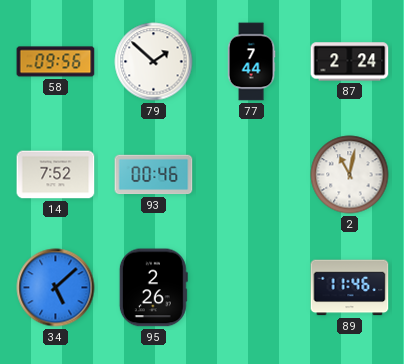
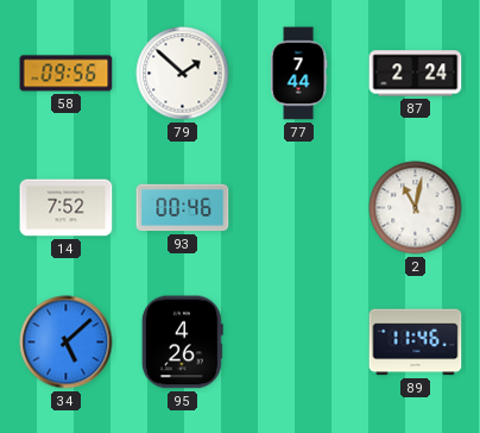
95: 2:26 -> 4:26 (182, 343)
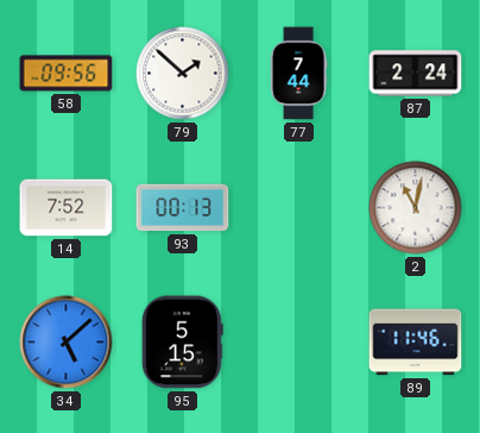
93: 00:46 -> 00:13 (183, 208)
95: 4:26 -> 5:15 (182, 343)
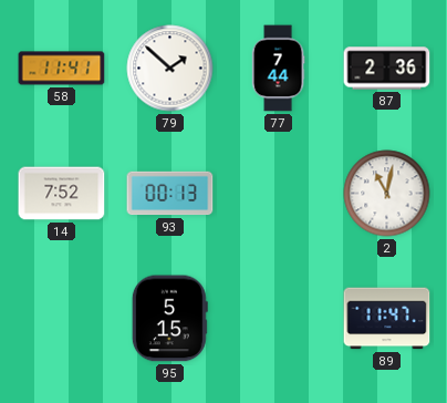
58: 09:56 -> 11:41 (62, 69)
87: 2:24 -> 2:36 (387, 69)
34: 5:08 -> none (67, 343)
89: 11:46 -> 11:47 (387, 319)
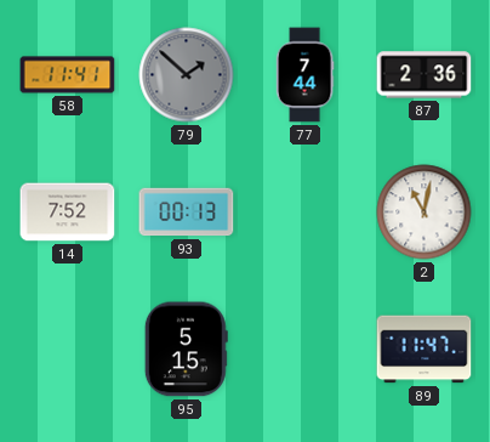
79 dial: white -> grey (187, 75)
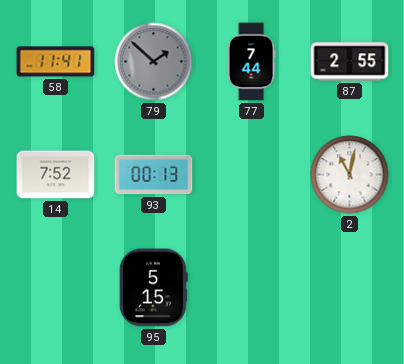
87: 2:36 -> 2:55 (350, 62)
89: 11:47 -> none (425, 350)
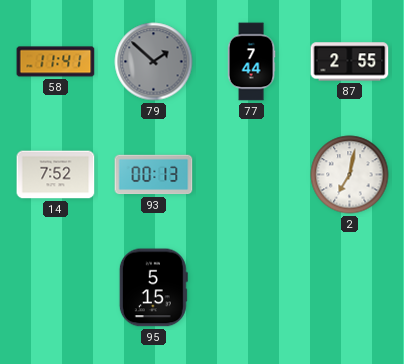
2: 11:02 -> 7:02 (350, 175)
